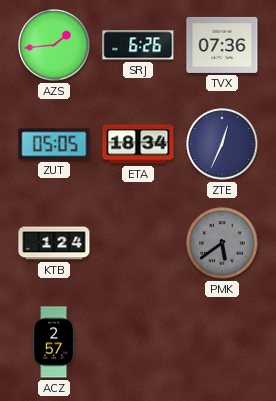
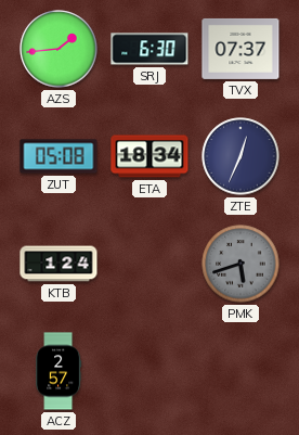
SRJ: 6:26 -> 6:30 (149, 49)
TVX: 07:36 -> 07:37 (240, 49)
ZUT: 05:05 -> 05:08 (58, 156)
PMK: 5:39 -> 5:42 (240, 264)
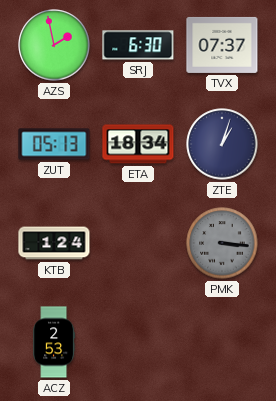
AZS: 1:44 -> 1:58 (54, 45)
ZUT: 05:08 -> 05:13 (54, 144)
ZTE: 12:34 -> 1:03 (222, 144)
PMK: 5:42 -> 3:16 (222, 243)
ACZ: 2:57 -> 2:53 (54, 342)
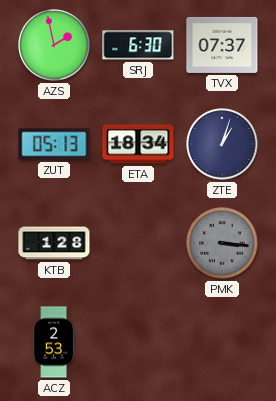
KTB: 1:24 -> 1:28 (54, 243)
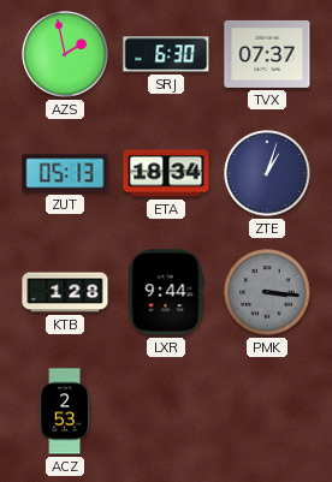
LXR: none -> 9:44 (166, 292)
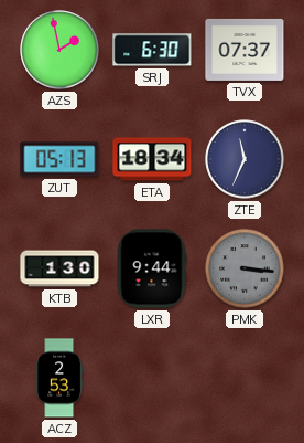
ZTE: 1:03 -> 11:34 (245, 159)
KTB: 1:28 -> 1:30 (59, 268)
